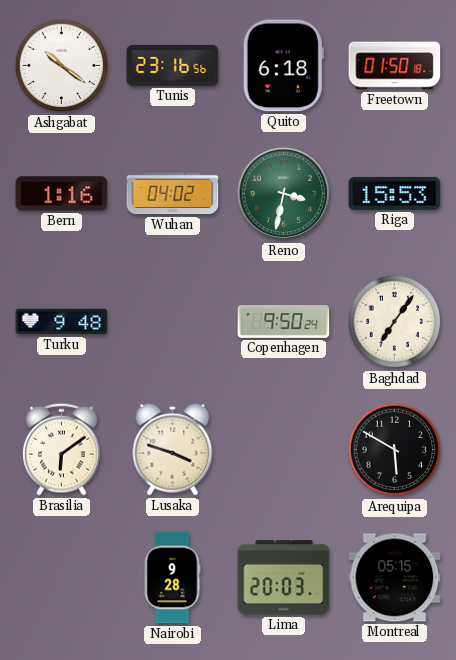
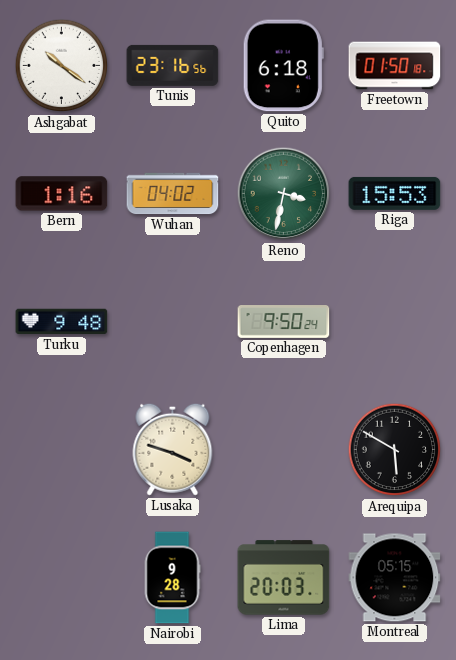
Baghdad: 7:06 -> none (395, 322)
Brasilia: 6:09 -> none (62, 449)
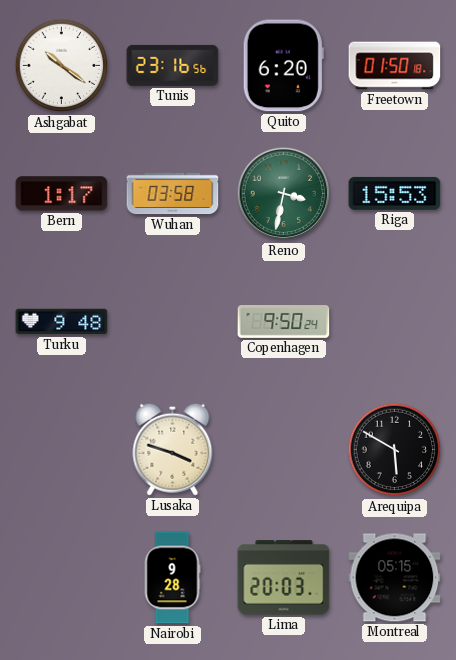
Quito: 6:18 -> 6:20 (283, 66)
Bern: 1:16 -> 1:17 (62, 194)
Wuhan: 04:02 -> 03:58 (173, 194)
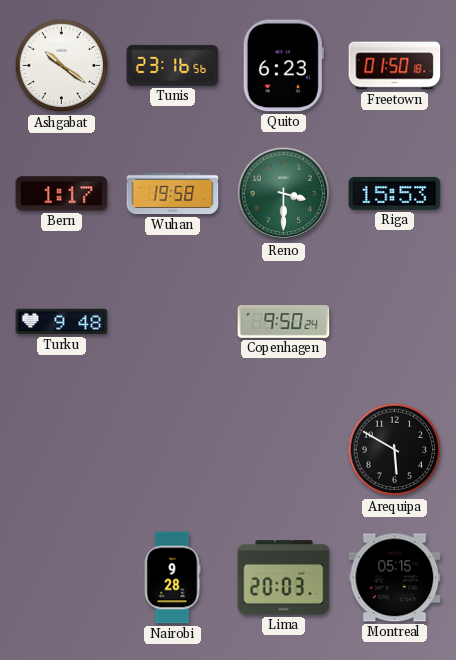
Quito: 6:20 -> 6:23 (283, 66)
Wuhan: 03:58 -> 19:58 (173, 194)
Reno: 3:32 -> 3:30 (284, 194)
Lusaka: 3:48 -> none (173, 449)
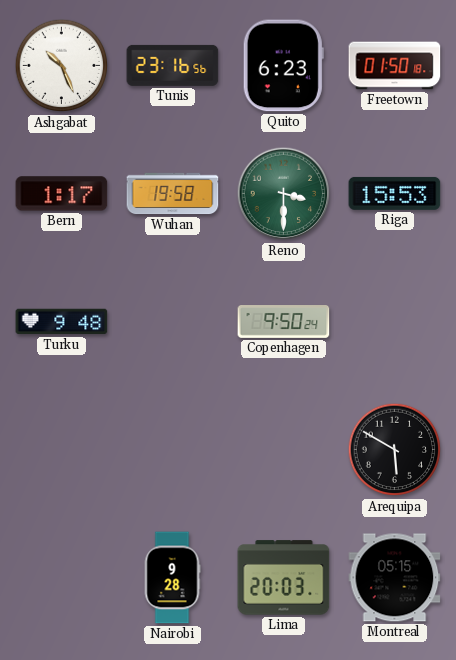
Ashgabat: 10:21 -> 10:26 (62, 66)
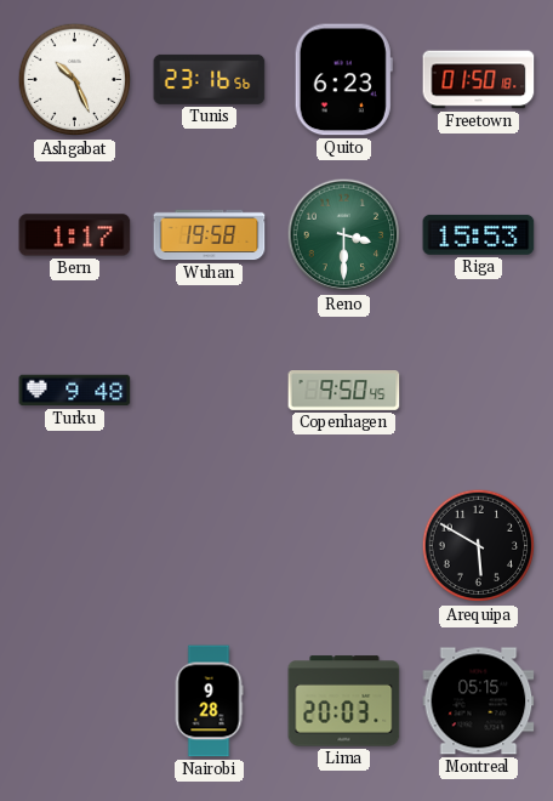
Copenhagen: 9:50:24 -> 9:50:45 (344, 391)
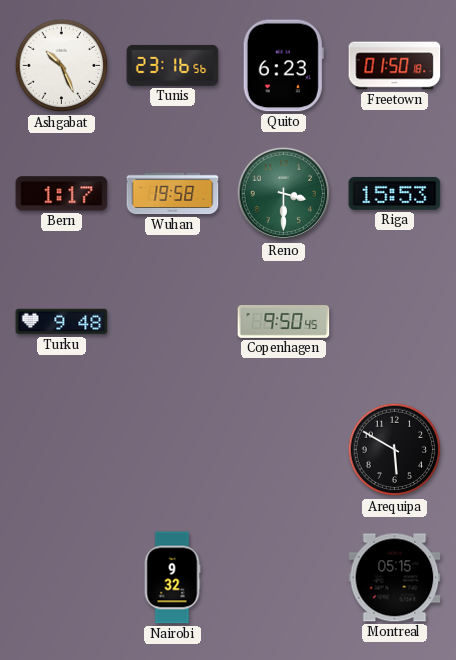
Nairobi: 9:28 -> 9:32 (172, 578)
Lima: 20:03 -> none (344, 701)
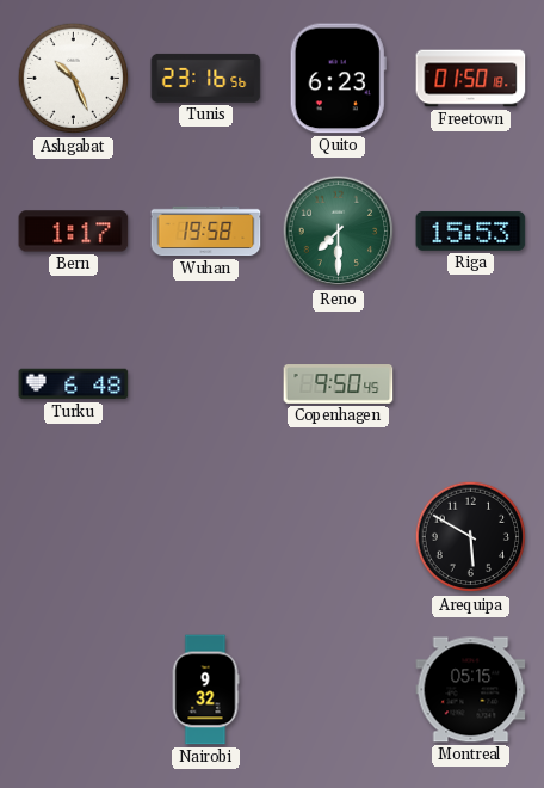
Reno: 3:30 -> 7:30 (339, 232)
Turku: 9:48 -> 6:48 (74, 384)
